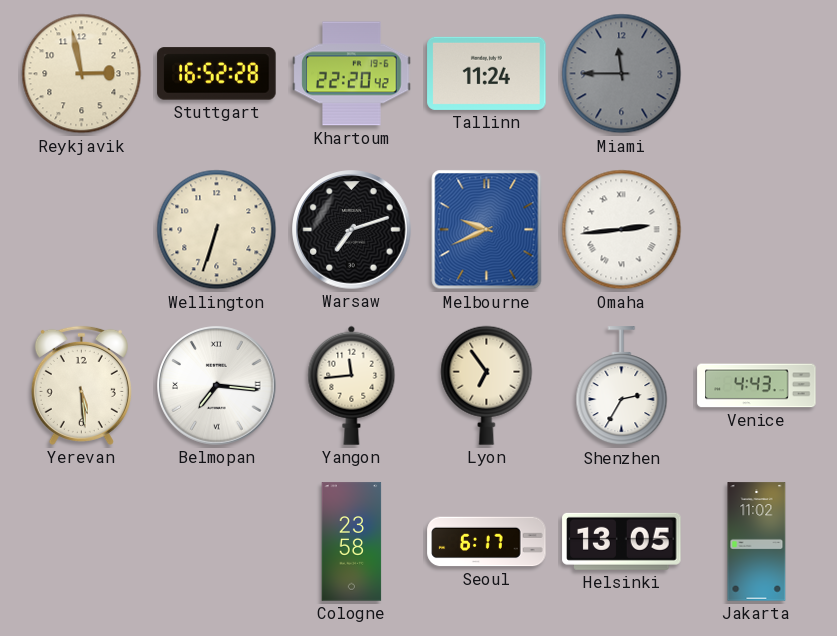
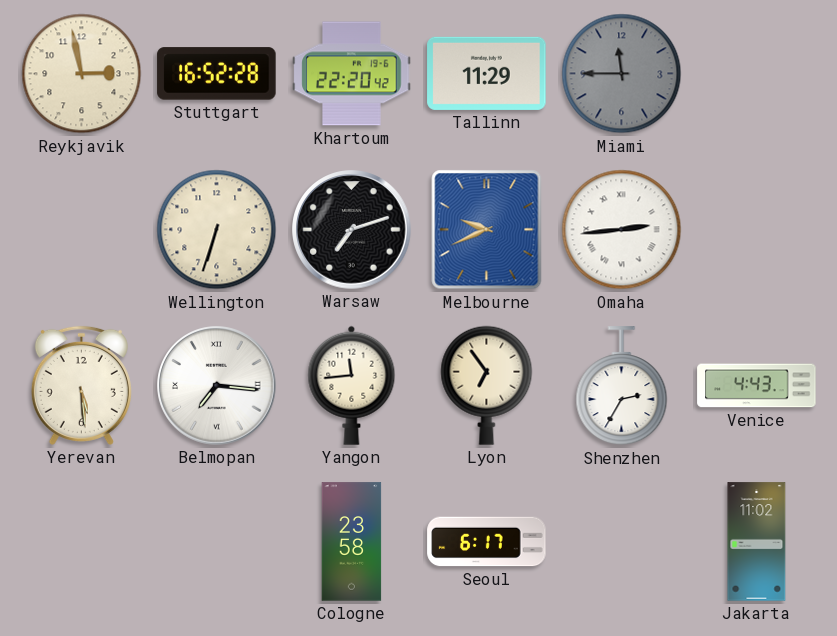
Tallinn: 11:24 -> 11:29 (487, 73)
Helsinki: 13:05 -> none (622, 541)
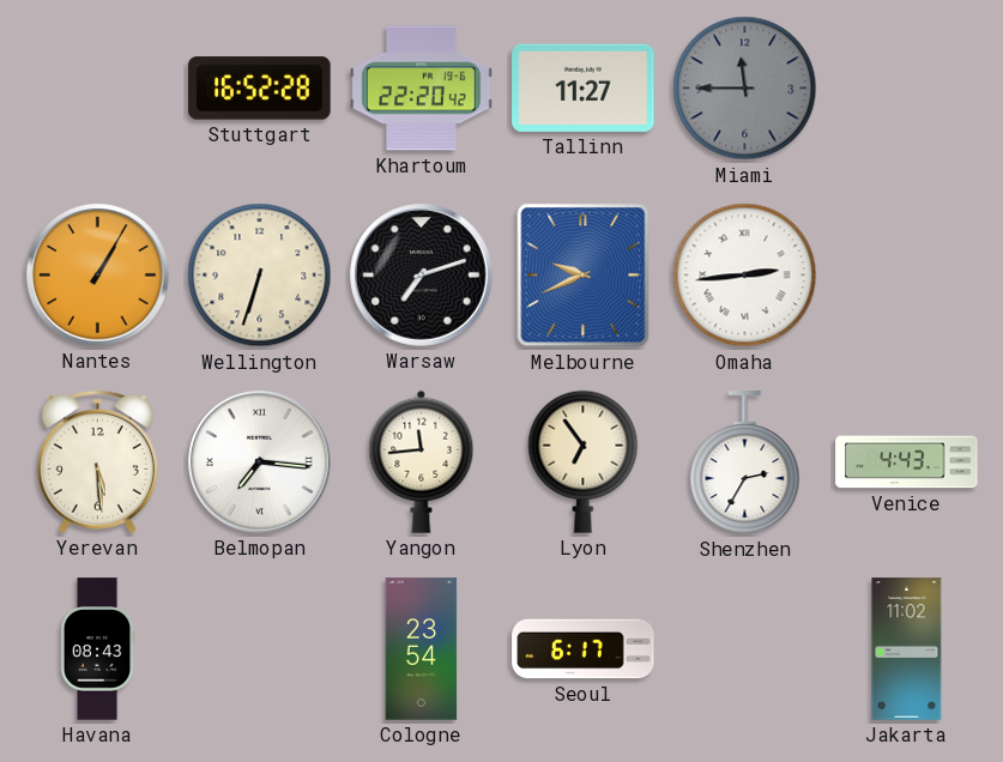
Reykjavik: 2:58 -> none (82, 74)
Tallinn: 11:29 -> 11:27 (584, 87)
Nantes: none -> 1:05 (98, 276)
Havana: none -> 08:43 (97, 649)
Cologne: 23:58 -> 23:54 (422, 649)
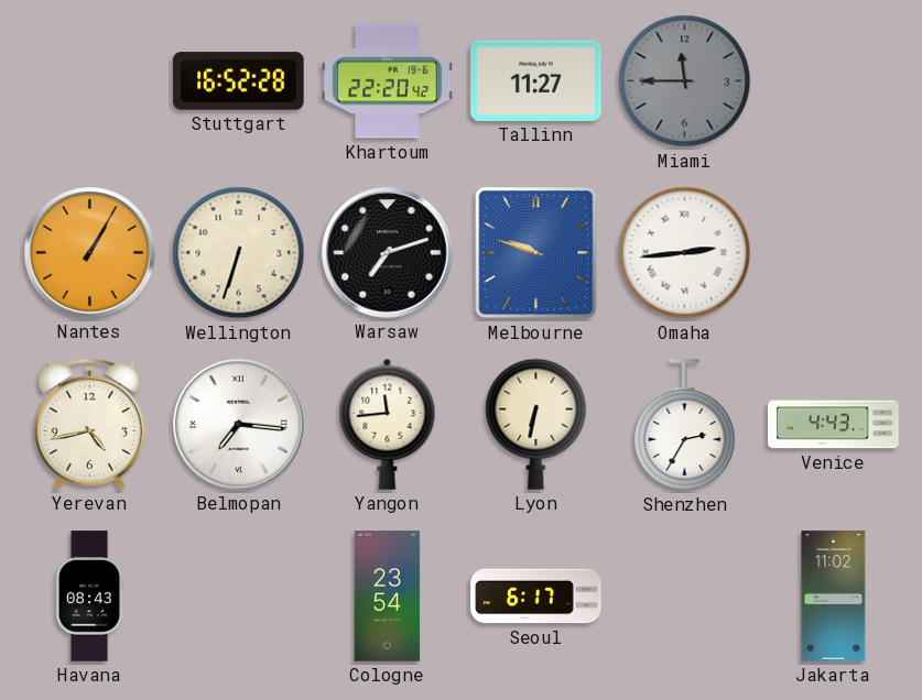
Melbourne: 9:41 -> 9:48 (536, 253)
Yerevan: 5:29 -> 4:43 (89, 424)
Lyon: 6:54 -> 6:32 (536, 424)
